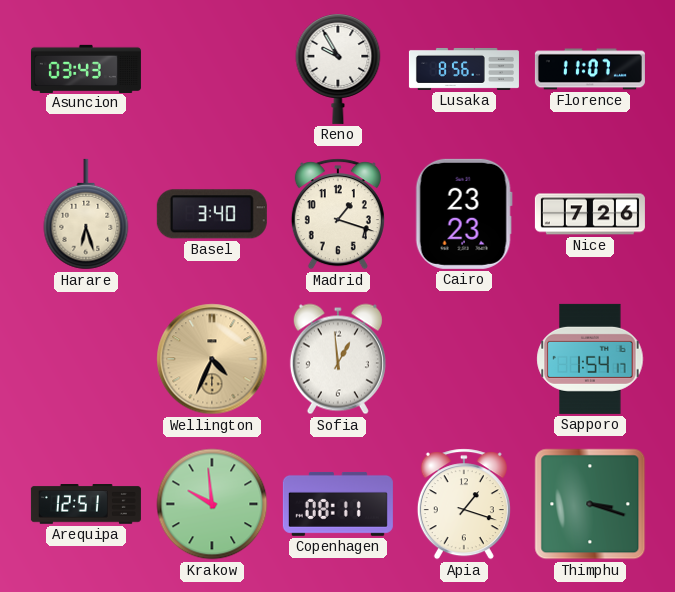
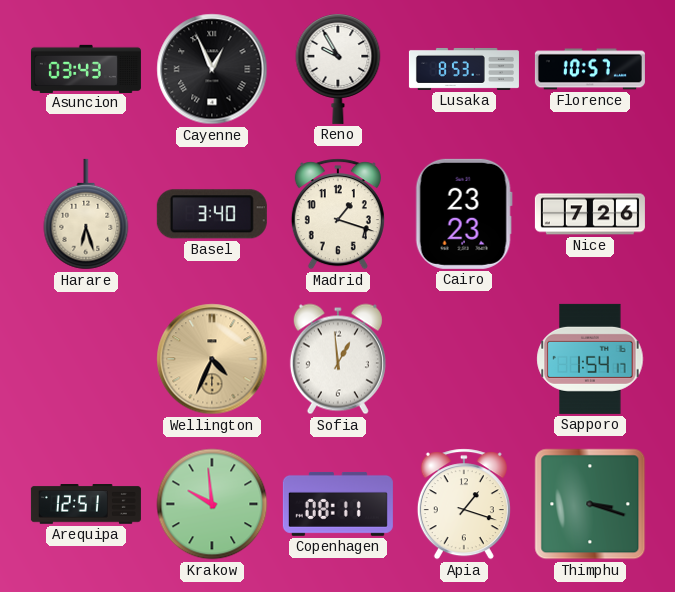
Cayenne: none -> 12:56 (212, 69)
Lusaka: 8:56 -> 8:53 (464, 69)
Florence: 11:07 -> 10:57 (590, 69)
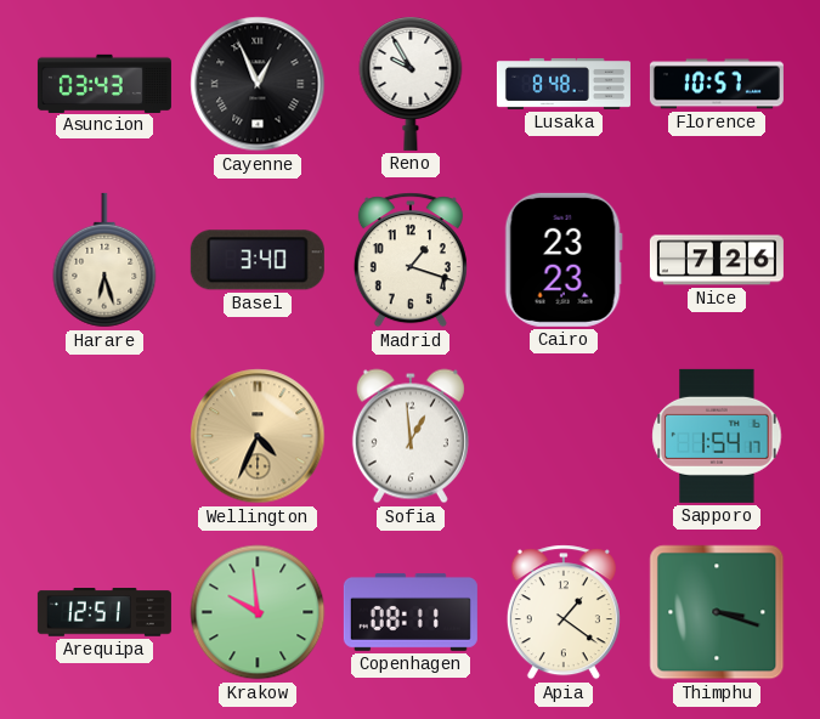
Lusaka: 8:53 -> 8:48 (564, 84)
Apia: 1:18 -> 1:21 (564, 612)
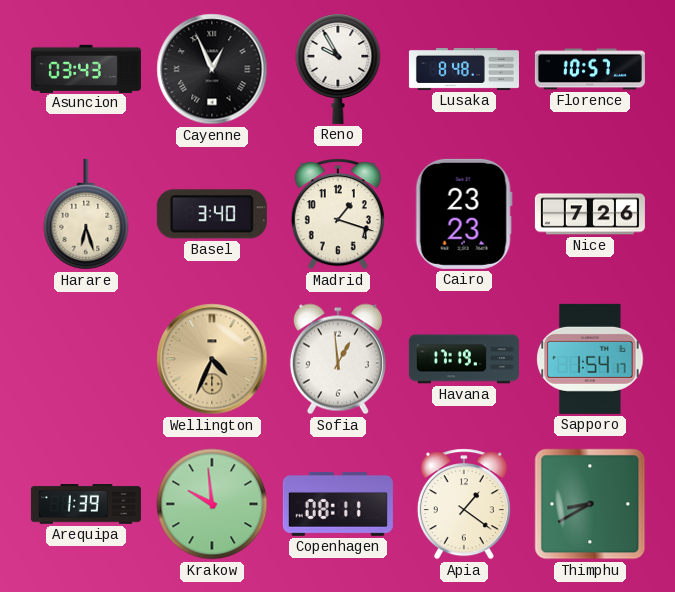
Havana: none -> 17:19 (464, 359)
Arequipa: 12:51 -> 1:39 (86, 505)
Thimphu: 3:18 -> 8:40 (590, 504)
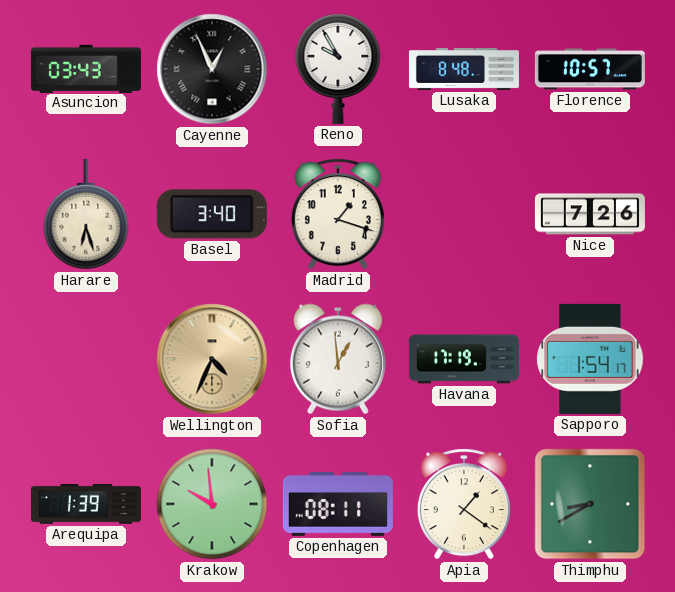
Cairo: 23:23 -> none (464, 214)
